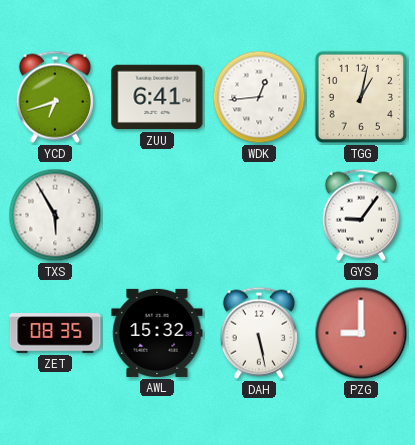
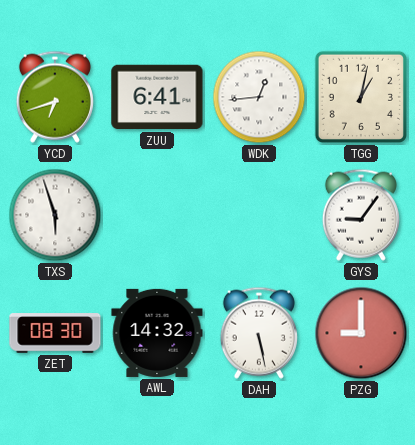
TXS: 5:55 -> 5:57 (55, 215)
ZET: 08:35 -> 08:30 (55, 333)
AWL: 15:32 -> 14:32 (157, 333)
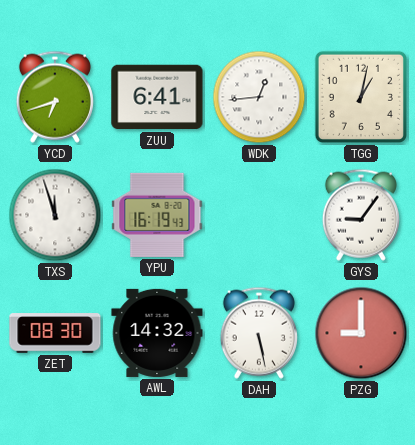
TXS: 5:57 -> 11:57 (55, 215)
YPU: none -> 16:19 (157, 215)
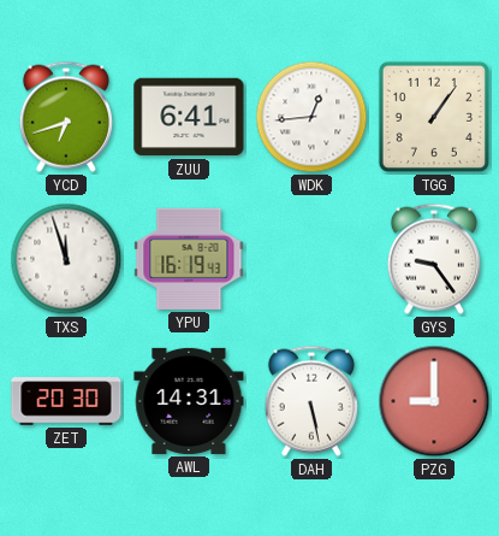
TGG: 1:02 -> 1:06 (434, 117)
GYS: 9:06 -> 9:24 (434, 259)
ZET: 08:30 -> 20:30 (66, 401)
AWL: 14:32 -> 14:31 (189, 401)
